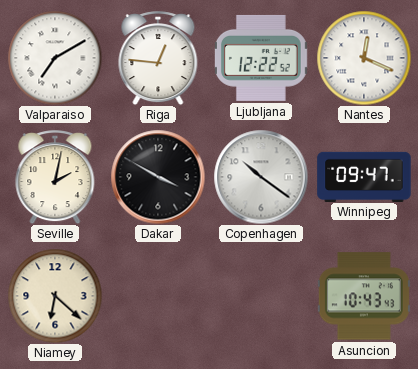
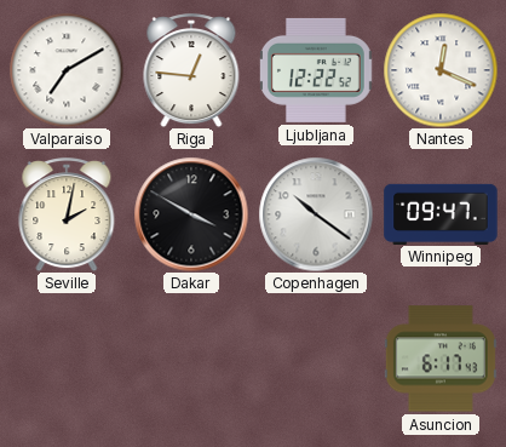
Niamey: 6:22 -> none (55, 296)
Asuncion: 10:43 -> 6:17 (441, 359)
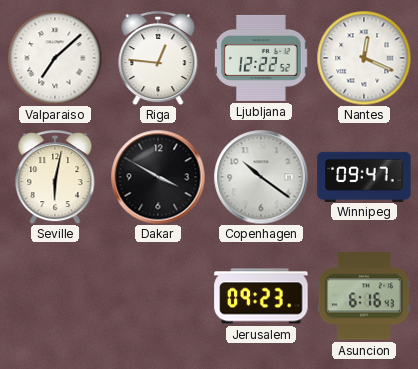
Valparaiso: 7:10 -> 7:08 (55, 58)
Seville: 2:02 -> 6:02 (55, 177)
Jerusalem: none -> 09:23 (261, 296)
Asuncion: 6:17 -> 6:16 (364, 296)
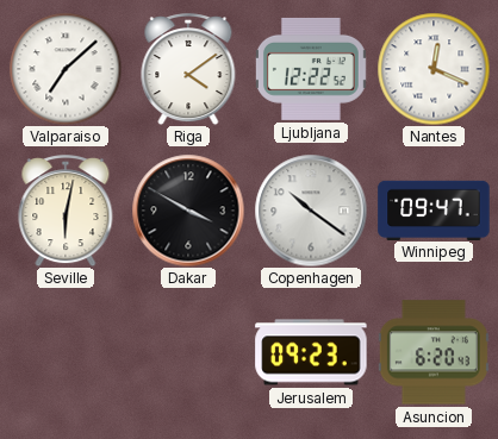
Riga: 12:46 -> 4:09 (188, 69)
Asuncion: 6:16 -> 6:20 (434, 352)
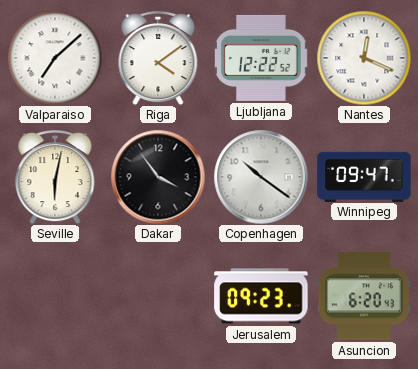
Dakar: 3:50 -> 3:54 (158, 177)
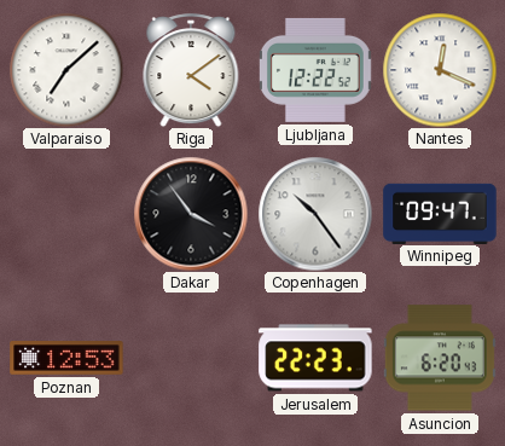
Seville: 6:02 -> none (55, 177)
Copenhagen: 10:21 -> 10:24 (315, 214)
Poznan: none -> 12:53 (66, 358)
Jerusalem: 09:23 -> 22:23 (315, 358)
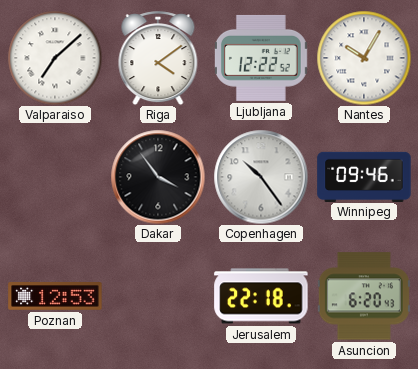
Nantes: 12:19 -> 10:05 (364, 58)
Winnipeg: 09:47 -> 09:46 (364, 176)
Jerusalem: 22:23 -> 22:18 (261, 296)
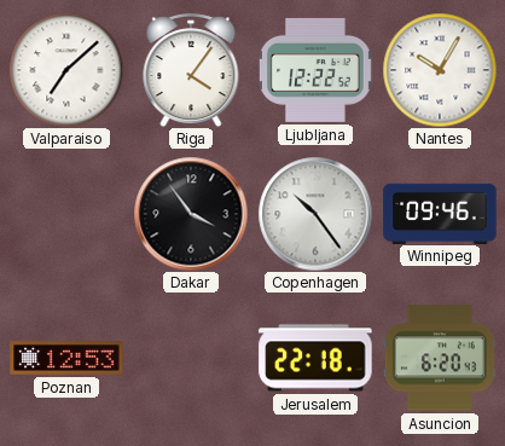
Riga: 4:09 -> 4:06 (191, 70)
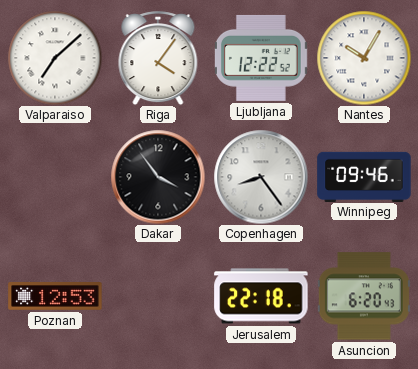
Copenhagen: 10:24 -> 8:24 (261, 177)
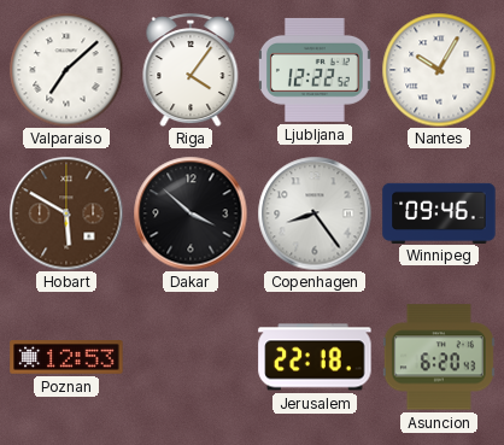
Hobart: none -> 5:50 (66, 213)
Dakar: 3:54 -> 3:52 (191, 213)
